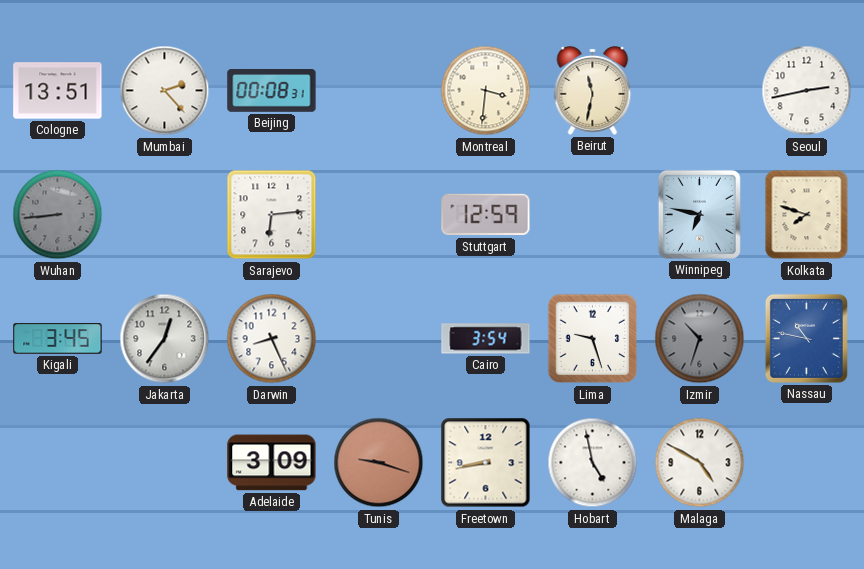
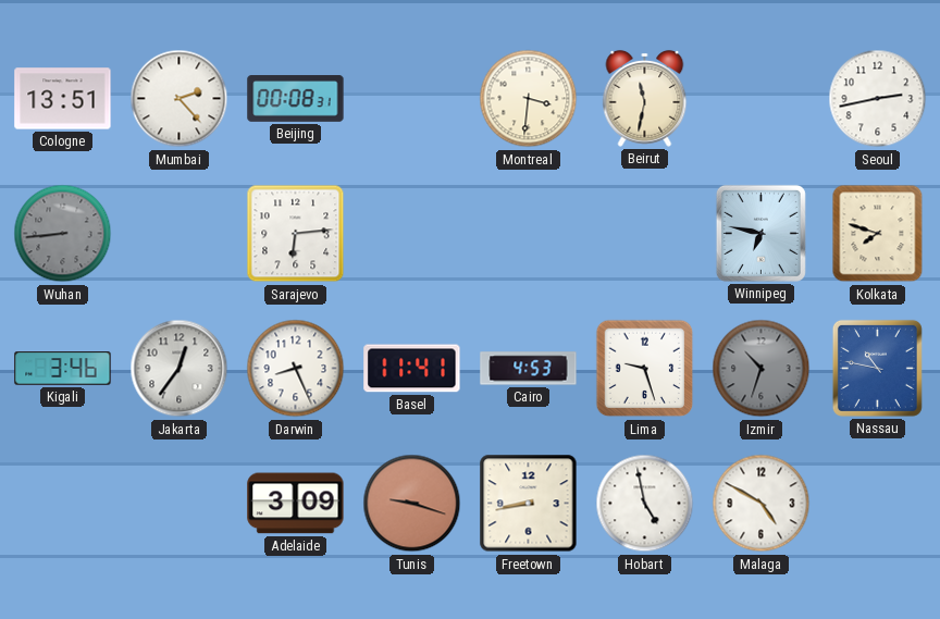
Stuttgart: 12:59 -> none (486, 215)
Kigali: 3:45 -> 3:46 (63, 369)
Basel: none -> 11:41 (412, 369)
Cairo: 3:54 -> 4:53 (529, 369)
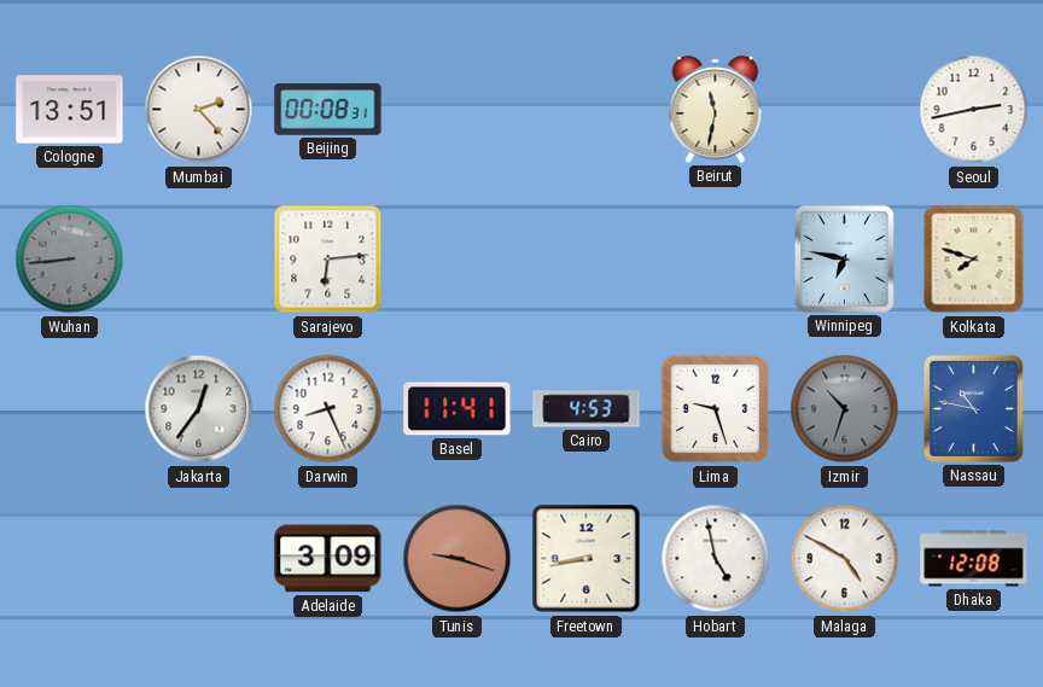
Montreal: 3:31 -> none (529, 99)
Kigali: 3:46 -> none (63, 369)
Dhaka: none -> 12:08 (974, 559)
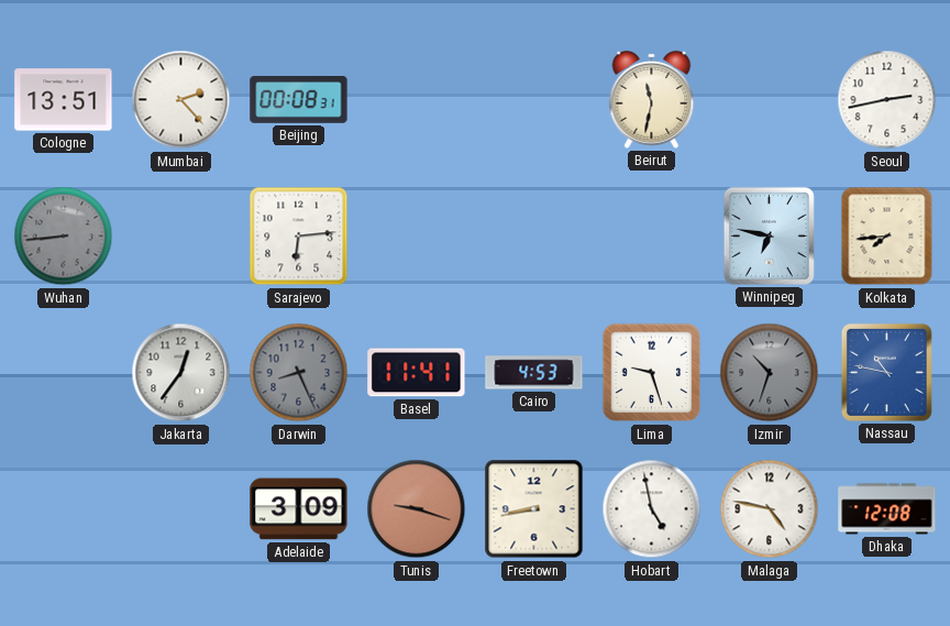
Kolkata: 7:48 -> 7:44 (887, 237)
Darwin dial: white -> grey (299, 373)
Malaga: 4:50 -> 4:47 (770, 509)
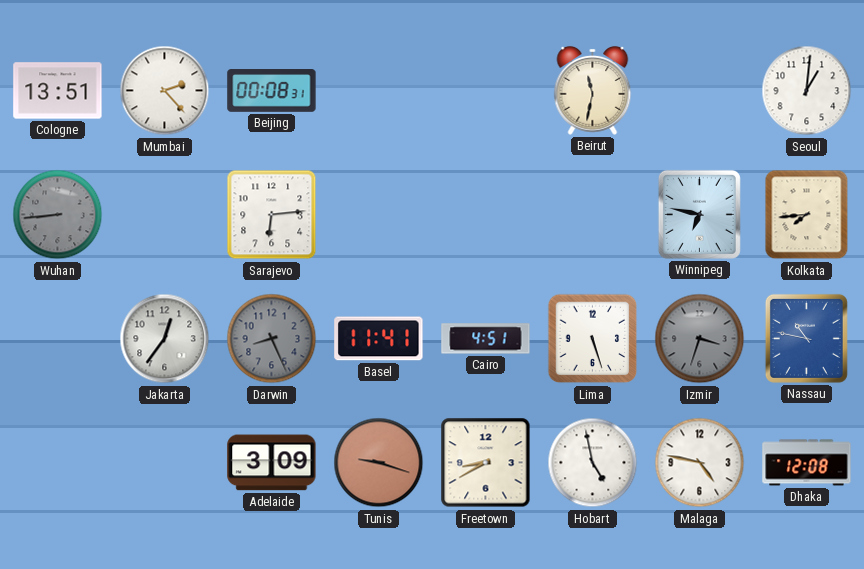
Seoul: 2:43 -> 1:01 (807, 91)
Cairo: 4:53 -> 4:51 (486, 339)
Lima: 9:27 -> 5:27 (593, 339)
Izmir: 10:33 -> 3:33 (700, 339)
Freetown: 8:43 -> 8:40 (486, 463)
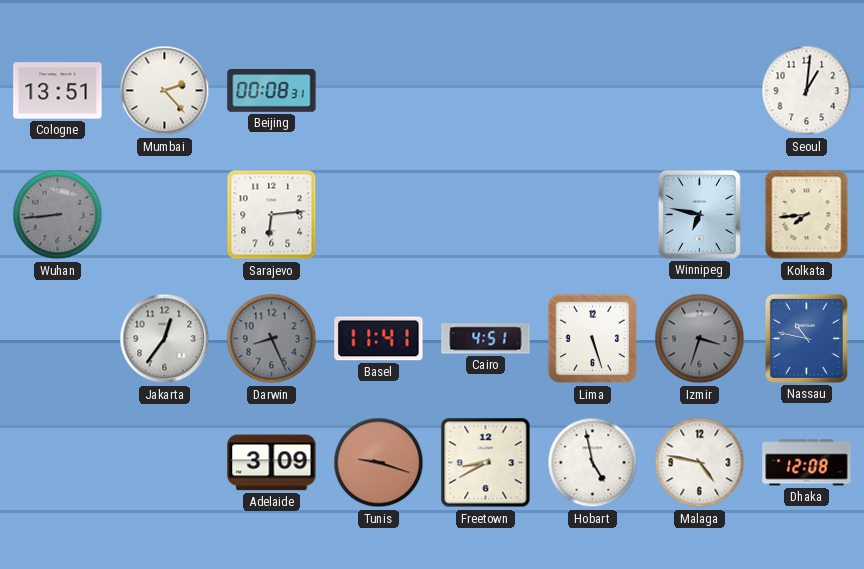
Beirut: 11:32 -> none (593, 90)
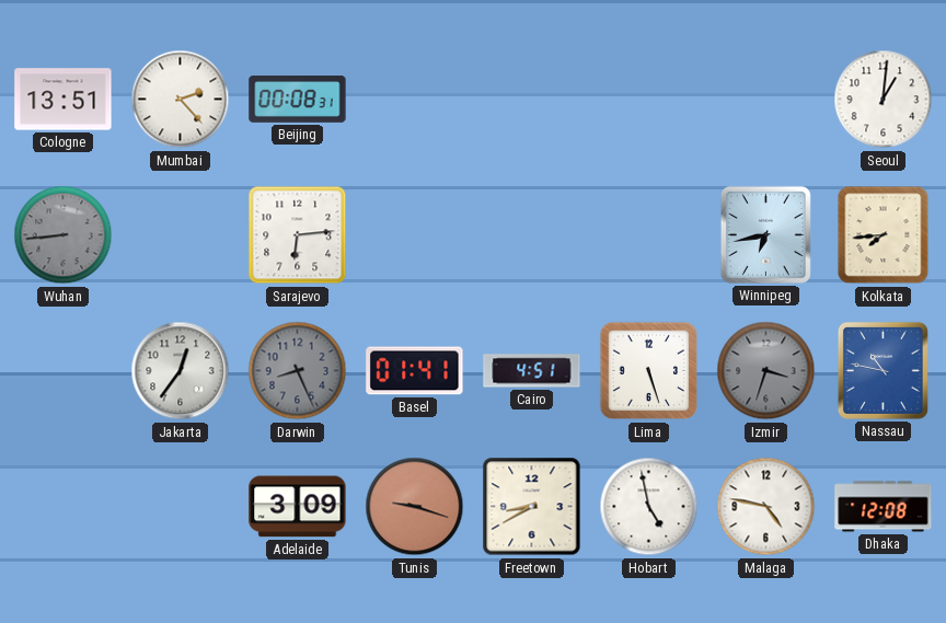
Winnipeg: 6:47 -> 6:43 (765, 234)
Basel: 11:41 -> 01:41 (415, 371)
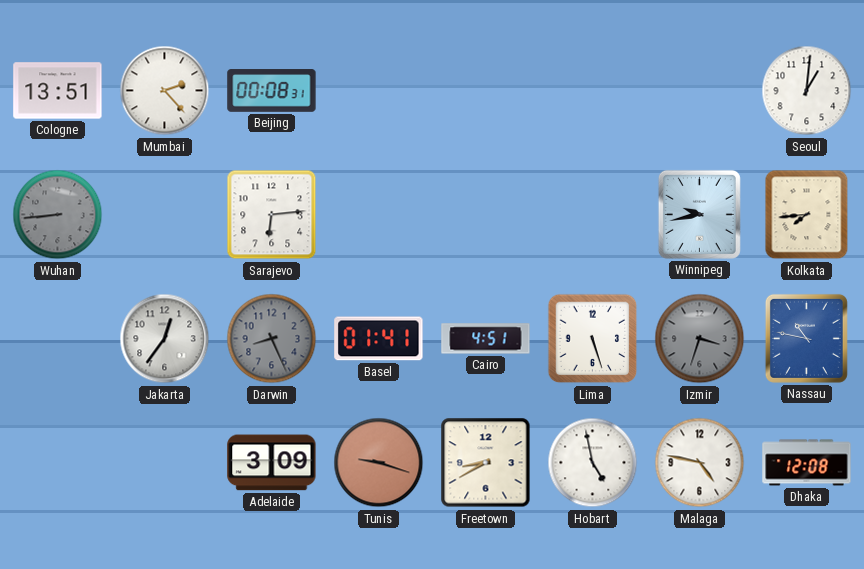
Winnipeg: 6:43 -> 9:43 (699, 214)
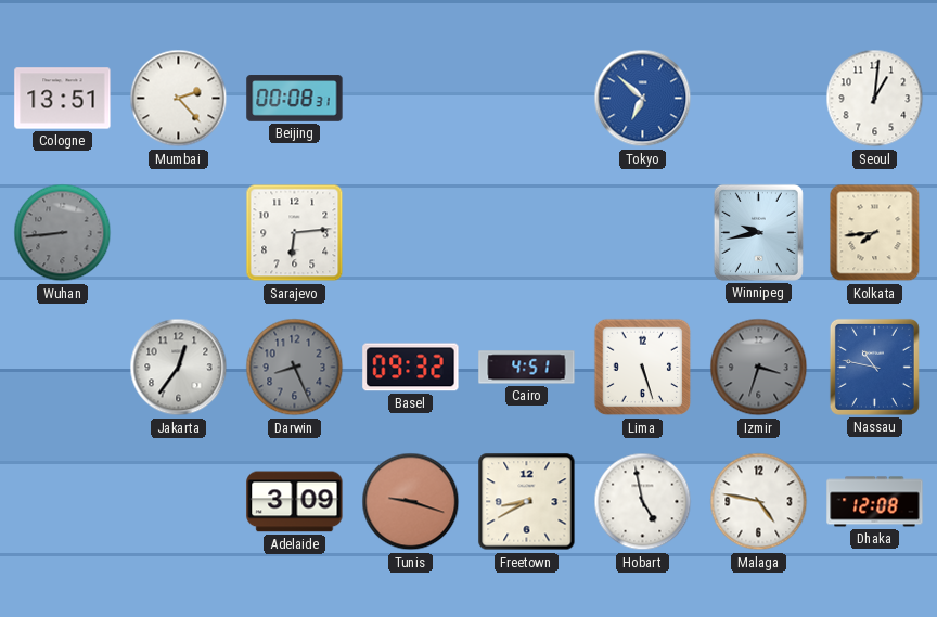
Tokyo: none -> 6:52 (643, 99)
Basel: 01:41 -> 09:32 (411, 368)
